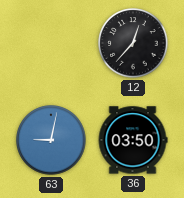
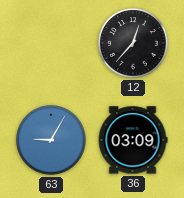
63: 9:02 -> 9:05 (51, 140)
36: 03:50 -> 03:09 (133, 140)
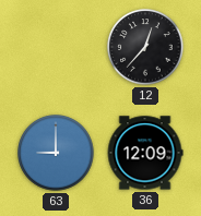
63: 9:05 -> 9:00 (56, 153)
36: 03:09 -> 12:09 (145, 153)
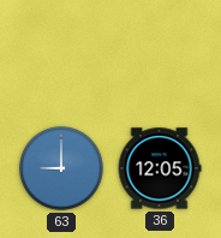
12: 12:37 -> none (145, 47)
36: 12:09 -> 12:05 (160, 168)
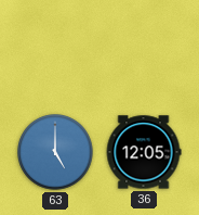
63: 9:00 -> 5:00 (55, 152)
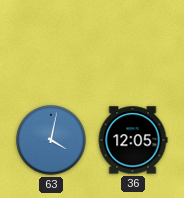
63: 5:00 -> 4:02 (51, 140)
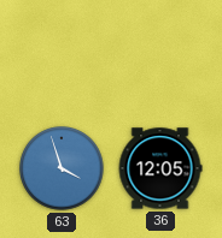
63: 4:02 -> 3:57 (62, 168)
